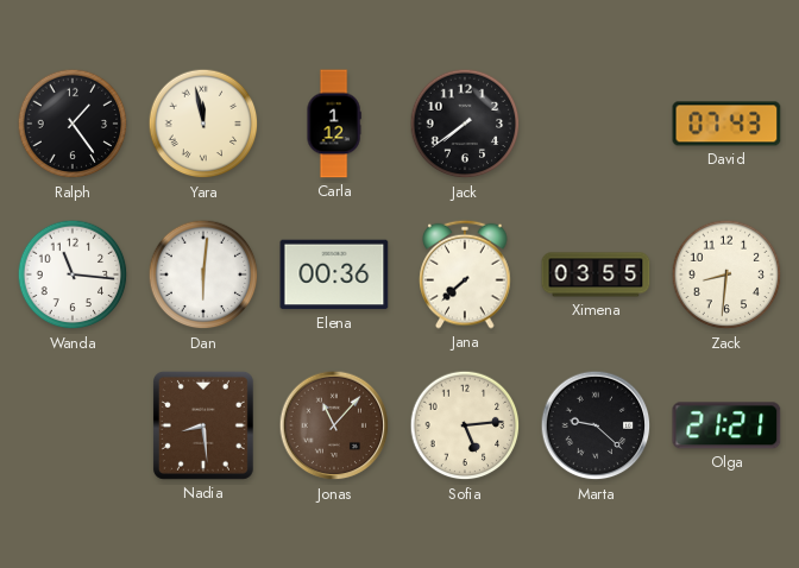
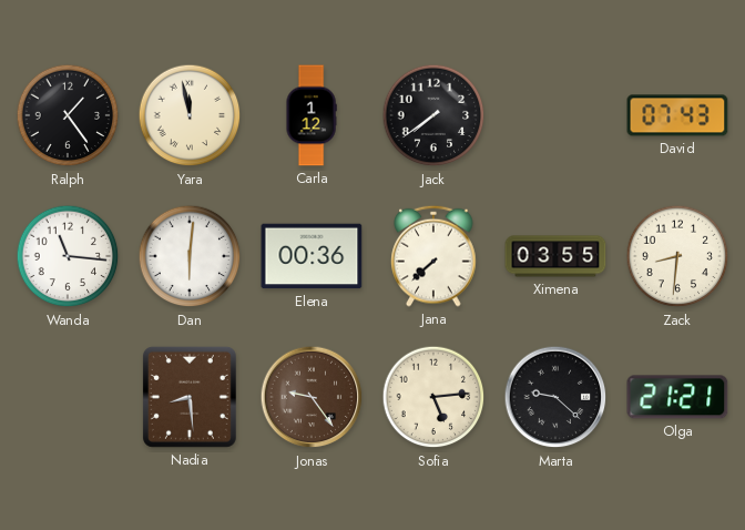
Jonas: 11:07 -> 9:24 (312, 397)
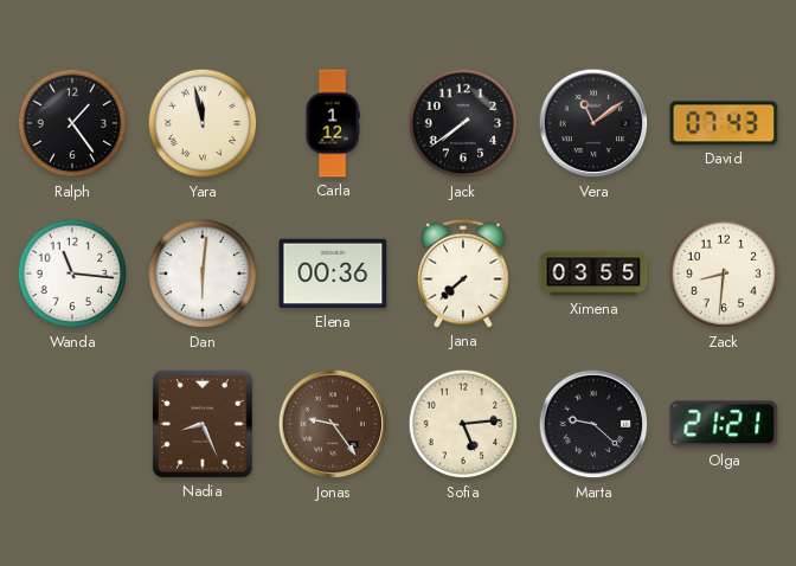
Vera: none -> 11:09 (593, 123)
Nadia: 8:29 -> 8:26 (203, 424)
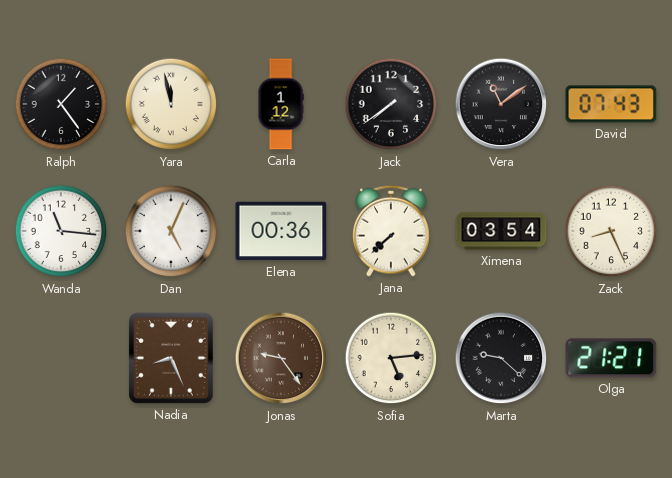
Dan: 6:01 -> 5:04 (171, 231)
Ximena: 03:55 -> 03:54 (501, 231)
Zack: 8:31 -> 8:26 (611, 231)
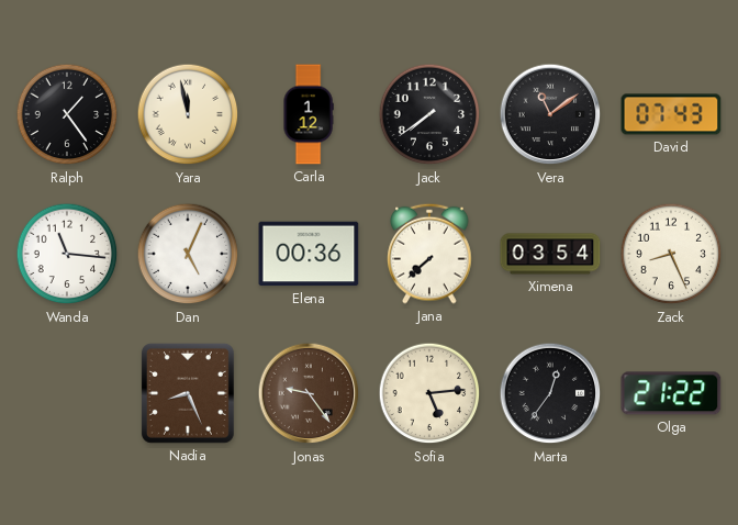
Marta: 9:22 -> 12:36 (550, 393)
Olga: 21:21 -> 21:22 (671, 393)
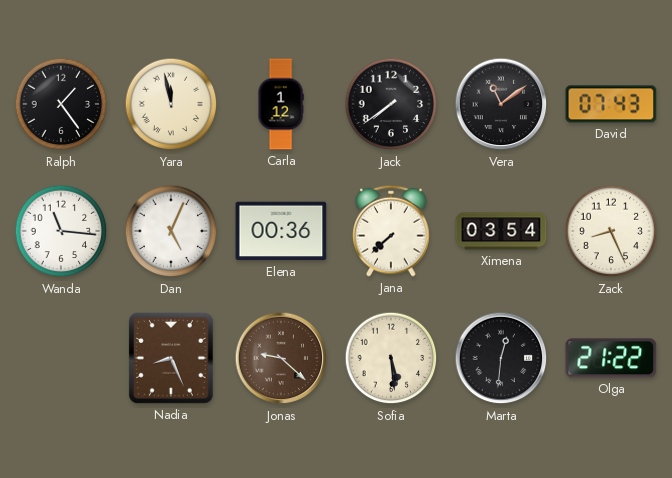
Jonas: 9:24 -> 9:22 (281, 358)
Sofia: 5:14 -> 5:29 (391, 358)
Marta: 12:36 -> 12:31 (501, 358)
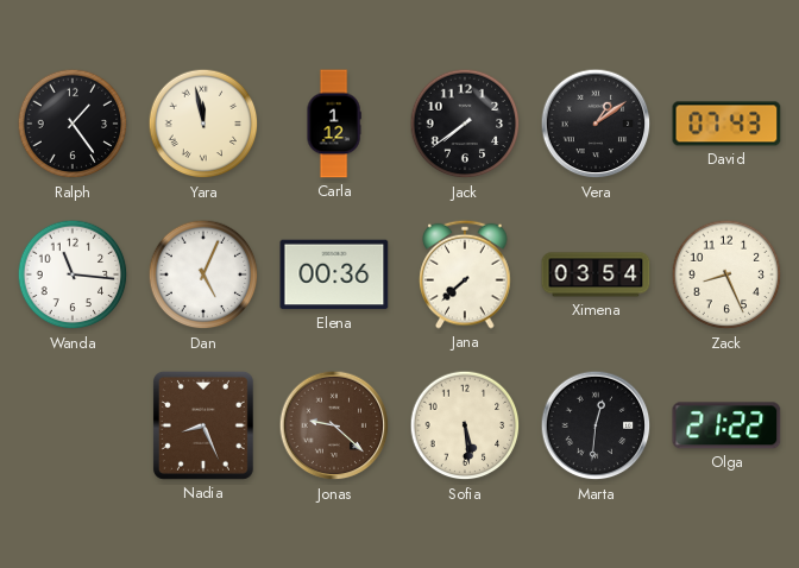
Vera: 11:09 -> 1:09 (596, 124)
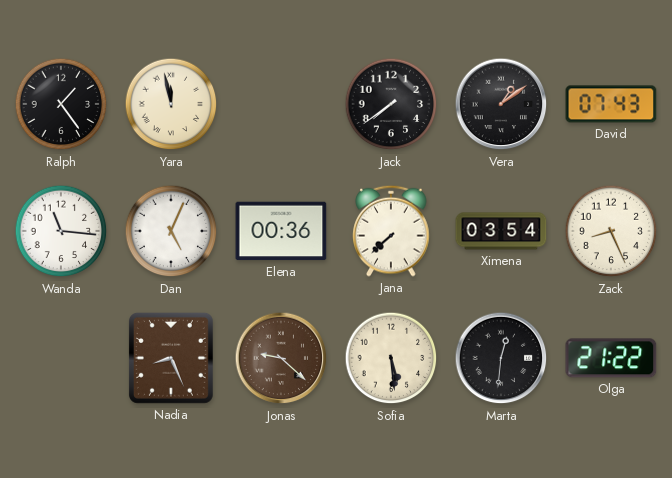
Carla: 1:12 -> none (334, 124)
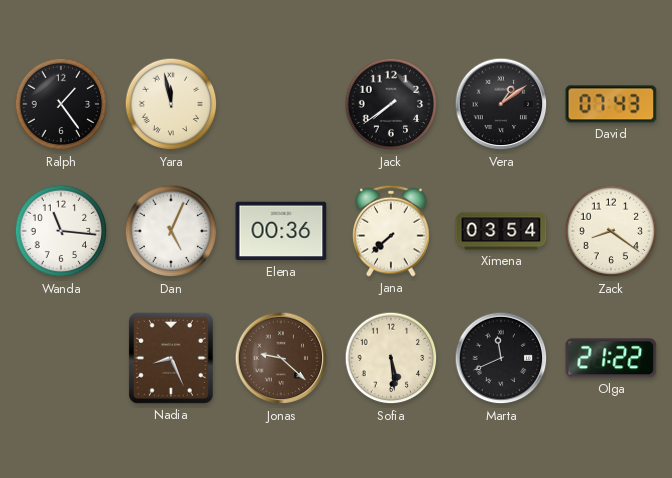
Zack: 8:26 -> 8:21 (611, 231)
Marta: 12:31 -> 11:41 (501, 358)
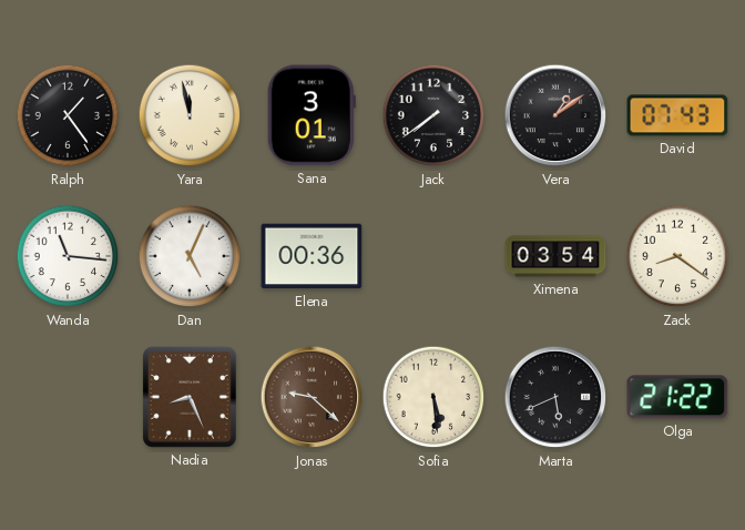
Sana: none -> 3:01 (312, 115)
Jana: 7:38 -> none (391, 231)
Marta: 11:41 -> 5:41 (555, 397)
